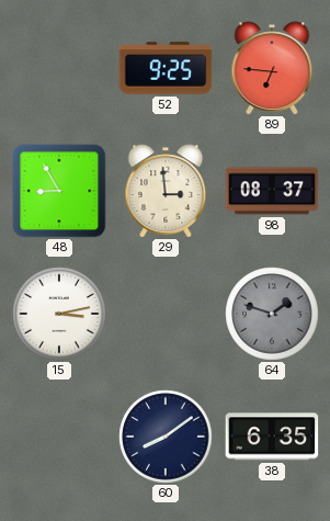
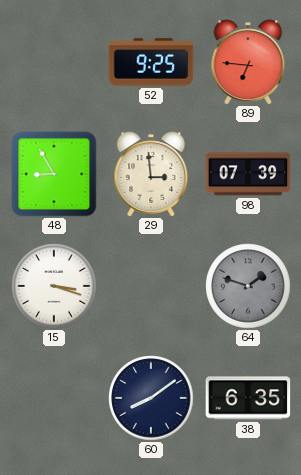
98: 08:37 -> 07:39 (248, 174)
15: 3:13 -> 3:18 (54, 286)
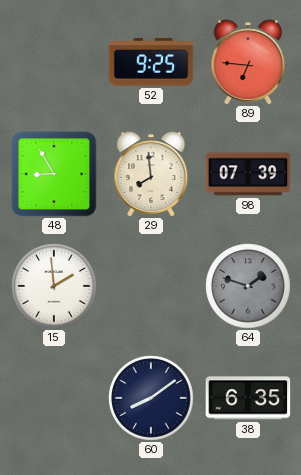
29: 2:59 -> 7:59 (151, 174)
15: 3:18 -> 1:59 (54, 286)
